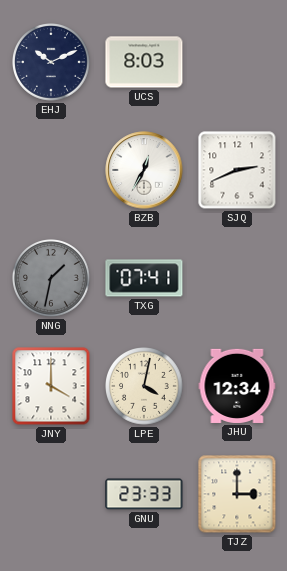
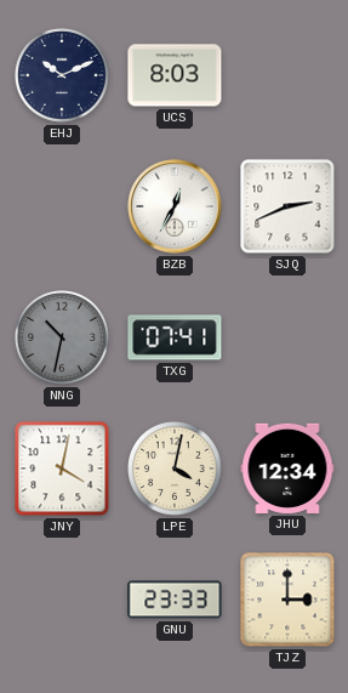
NNG: 1:32 -> 10:32 (63, 339)
JNY: 4:00 -> 4:02 (62, 468)
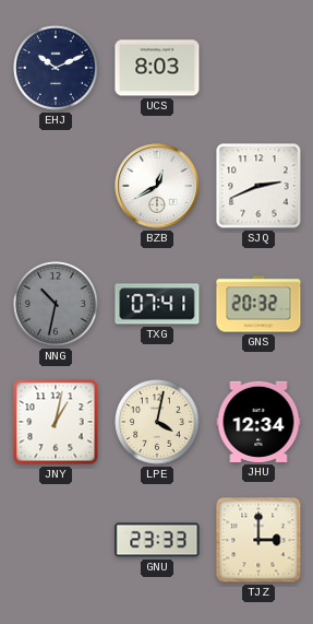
BZB: 12:35 -> 12:40 (157, 186)
GNS: none -> 20:32 (258, 304)
JNY: 4:02 -> 1:02 (56, 422)
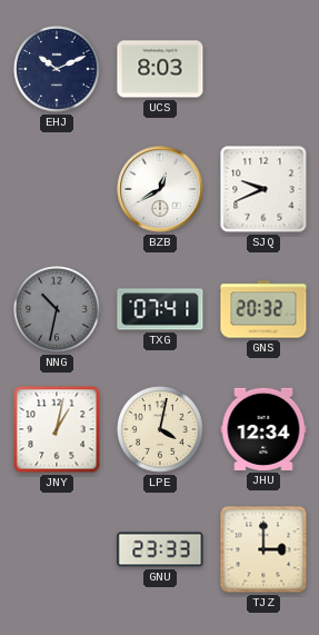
SJQ: 2:41 -> 9:41 (263, 189)
